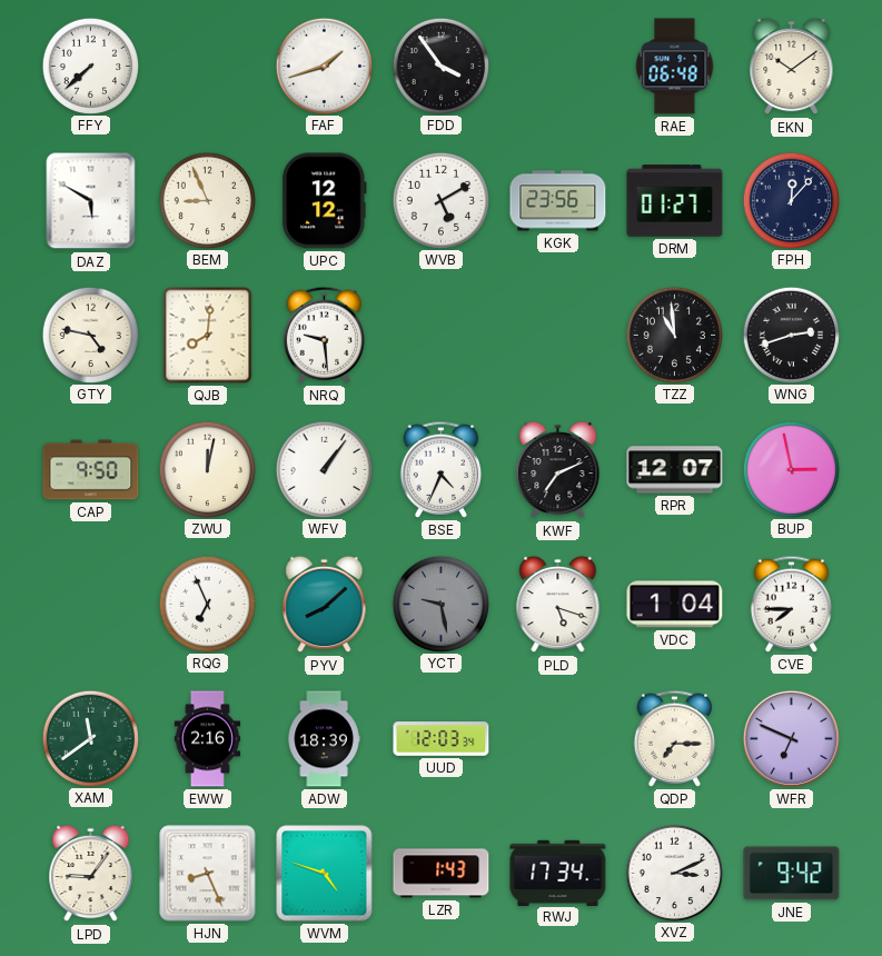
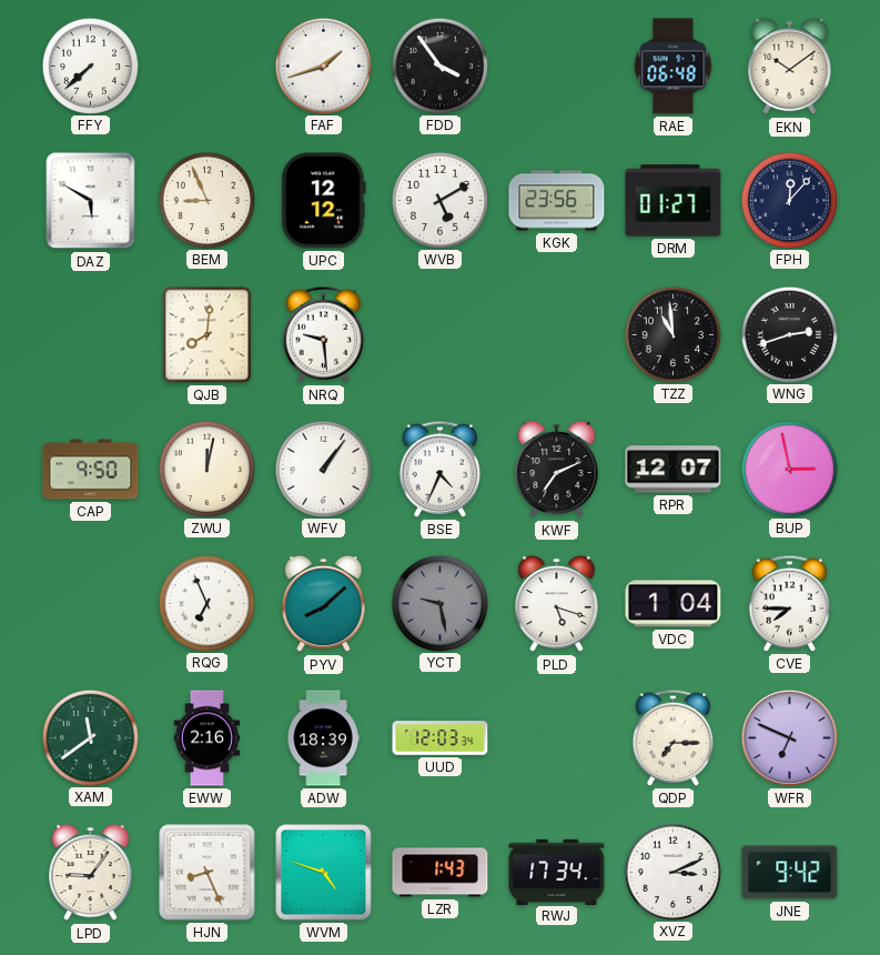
GTY: 4:47 -> none (90, 335)
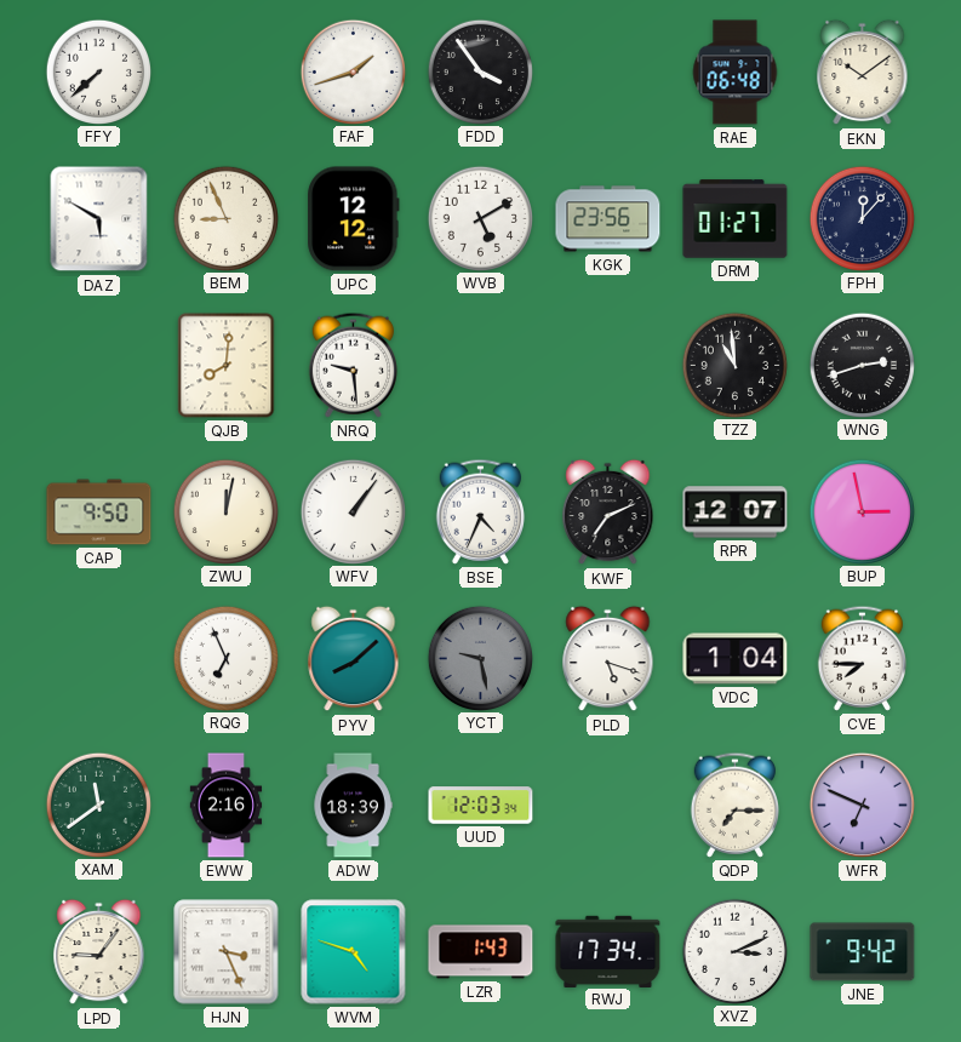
HJN: 8:26 -> 3:26 (227, 952)
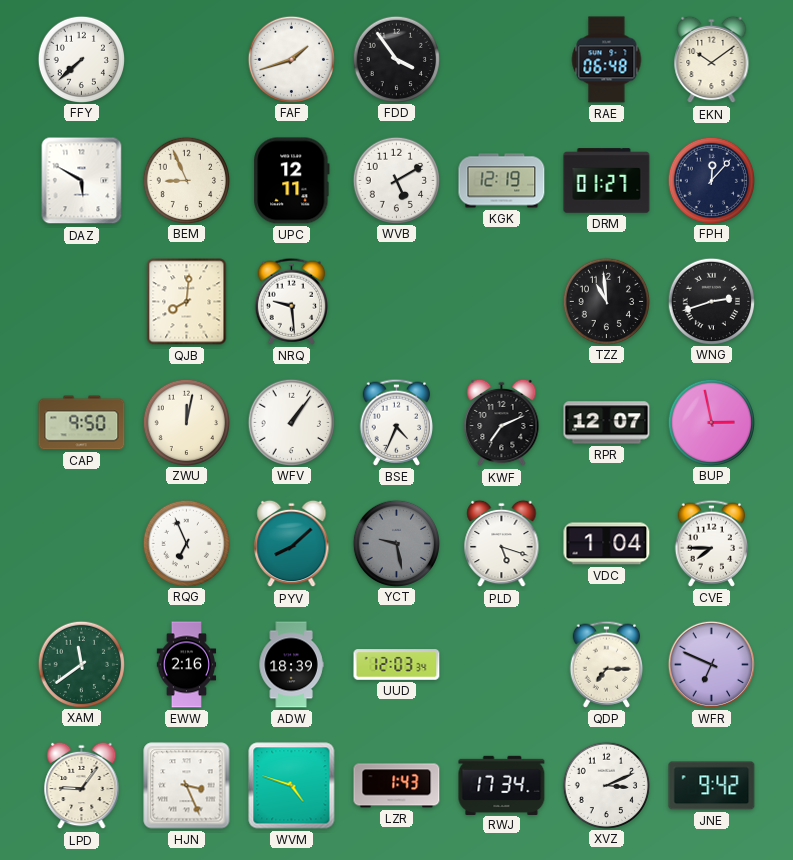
UPC: 12:12 -> 12:11 (292, 181)
KGK: 23:56 -> 12:19 (502, 181)
